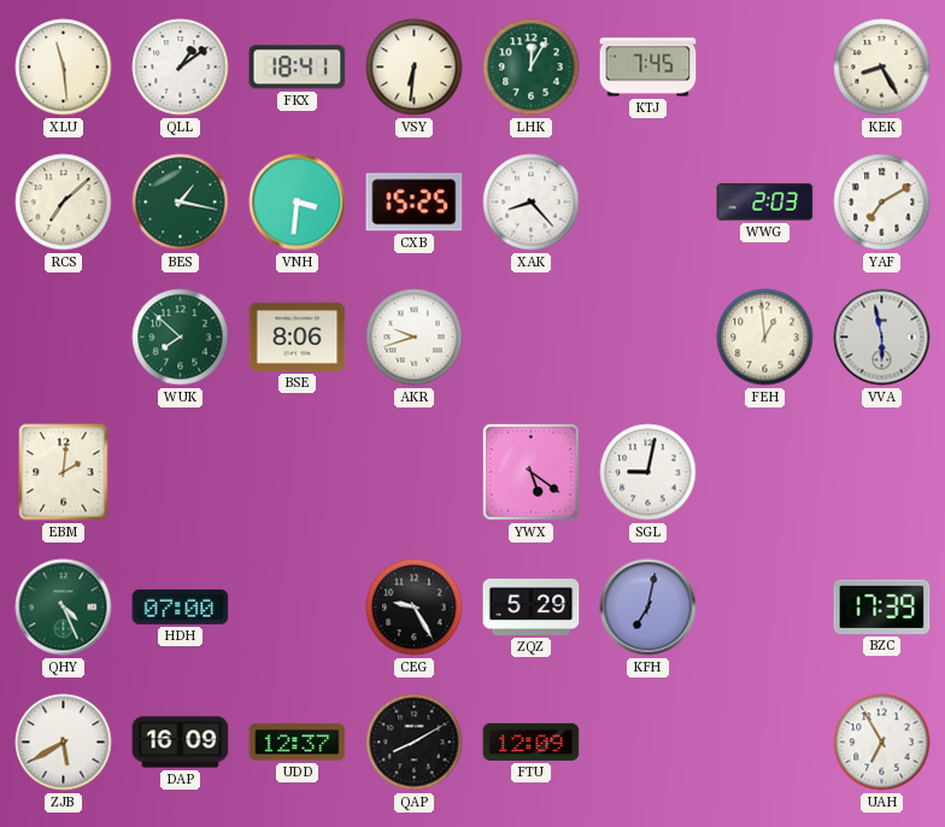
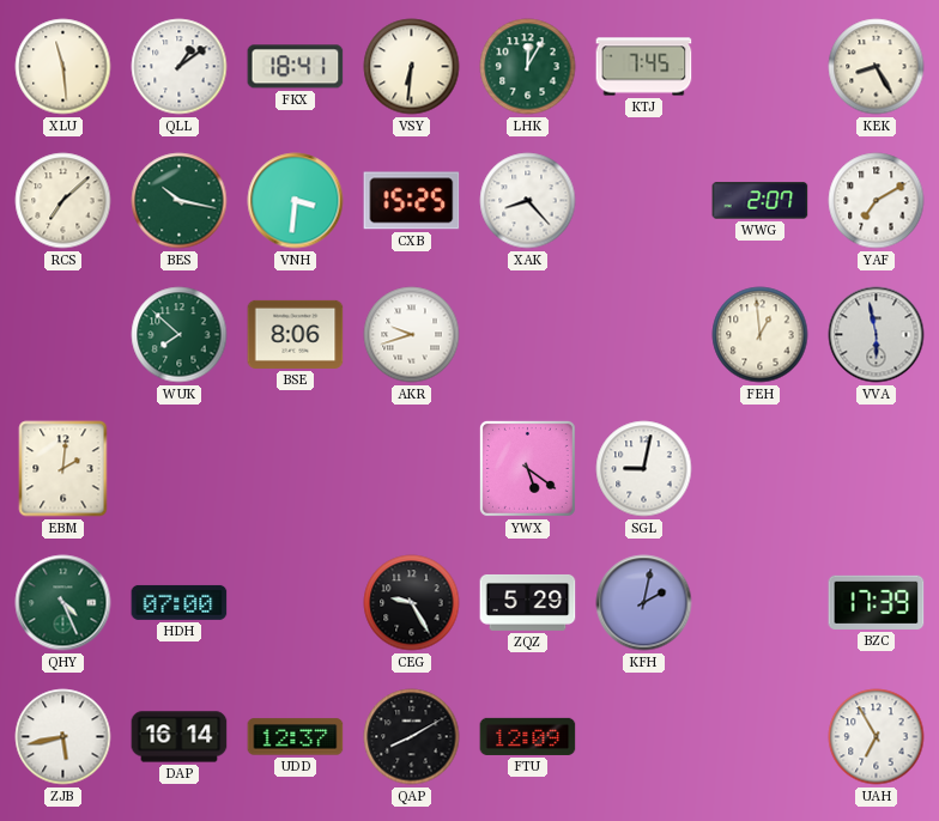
BES: 1:17 -> 10:17 (180, 201)
WWG: 2:03 -> 2:07 (761, 201)
KFH: 7:02 -> 2:02 (644, 603)
ZJB: 5:40 -> 5:43 (63, 737)
DAP: 16:09 -> 16:14 (180, 737)
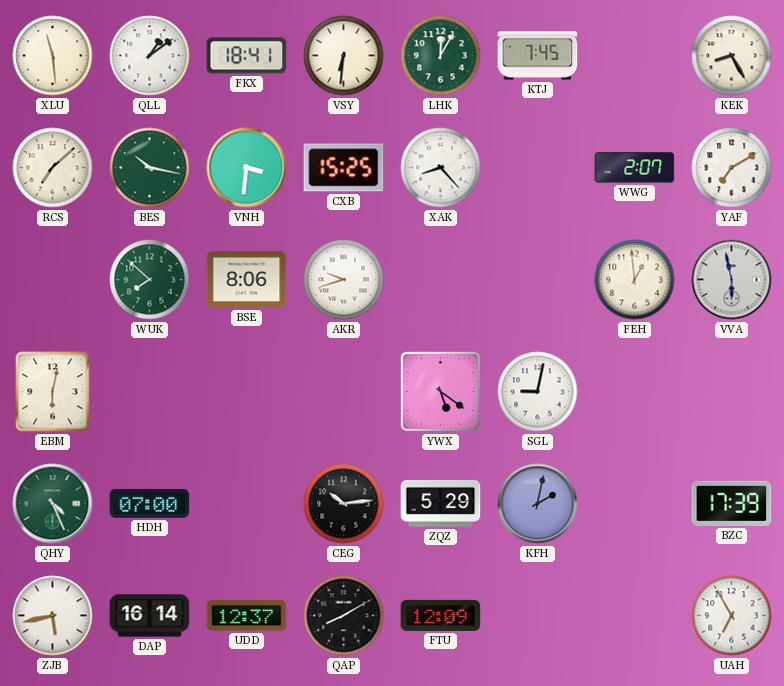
EBM: 2:01 -> 6:02 (53, 392)
CEG: 9:25 -> 10:14 (344, 504)
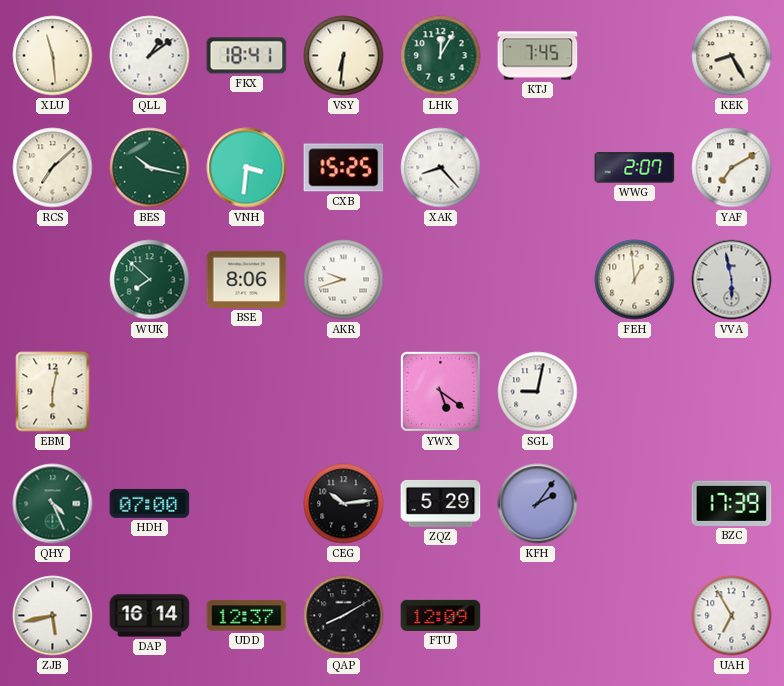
KFH: 2:02 -> 2:06 (538, 504)
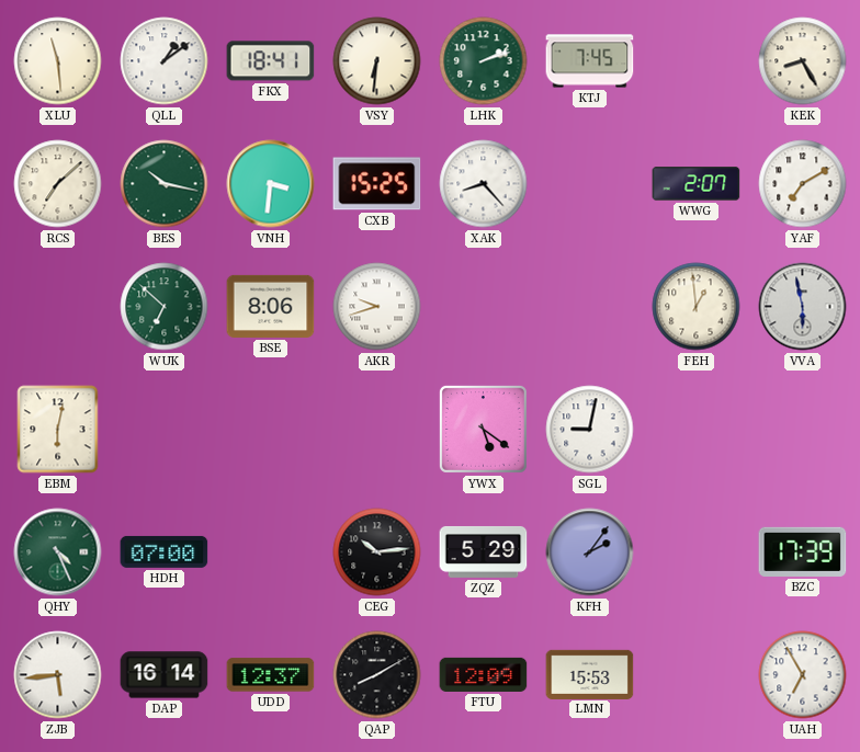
LHK: 12:05 -> 2:12 (484, 61)
WUK: 7:52 -> 6:52 (165, 307)
ZJB: 5:43 -> 5:44 (58, 675)
LMN: none -> 15:53 (590, 674)
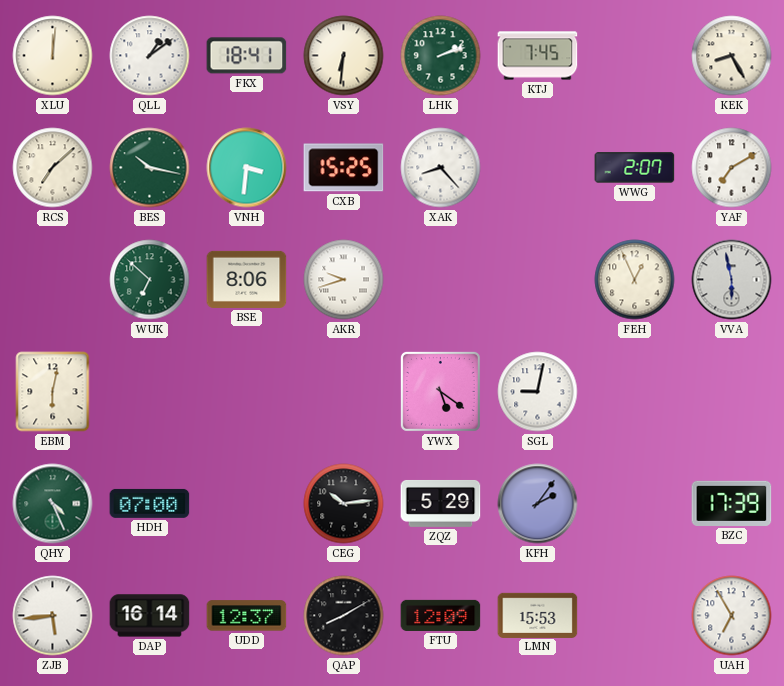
XLU: 11:29 -> 12:01 (53, 56)
FEH: 12:59 -> 12:56 (635, 280)
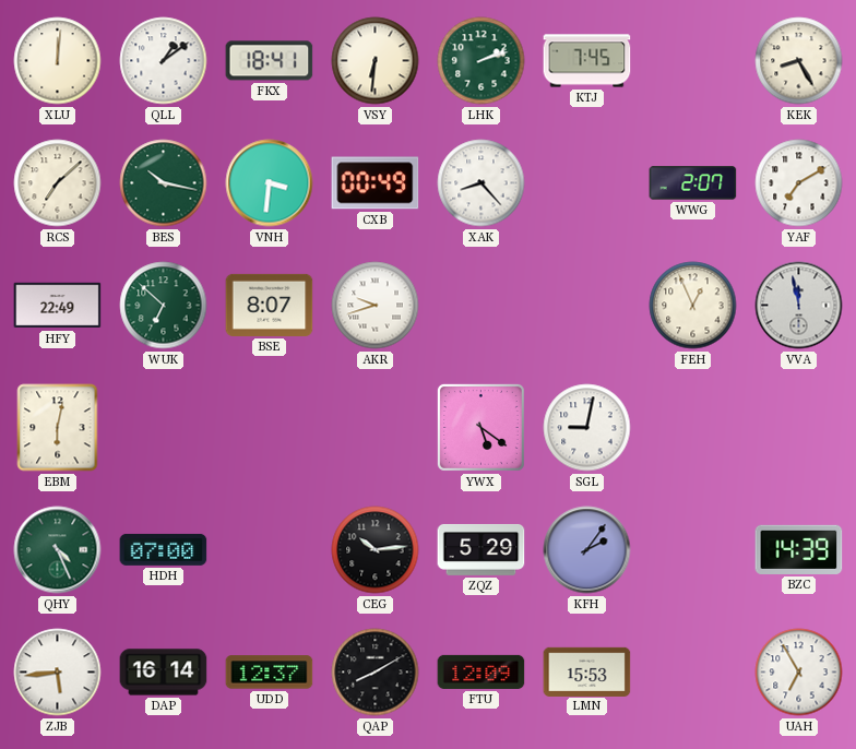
CXB: 15:25 -> 00:49 (376, 183)
HFY: none -> 22:49 (58, 306)
BSE: 8:06 -> 8:07 (270, 305)
VVA: 5:58 -> 11:58 (799, 306)
BZC: 17:39 -> 14:39 (799, 549)
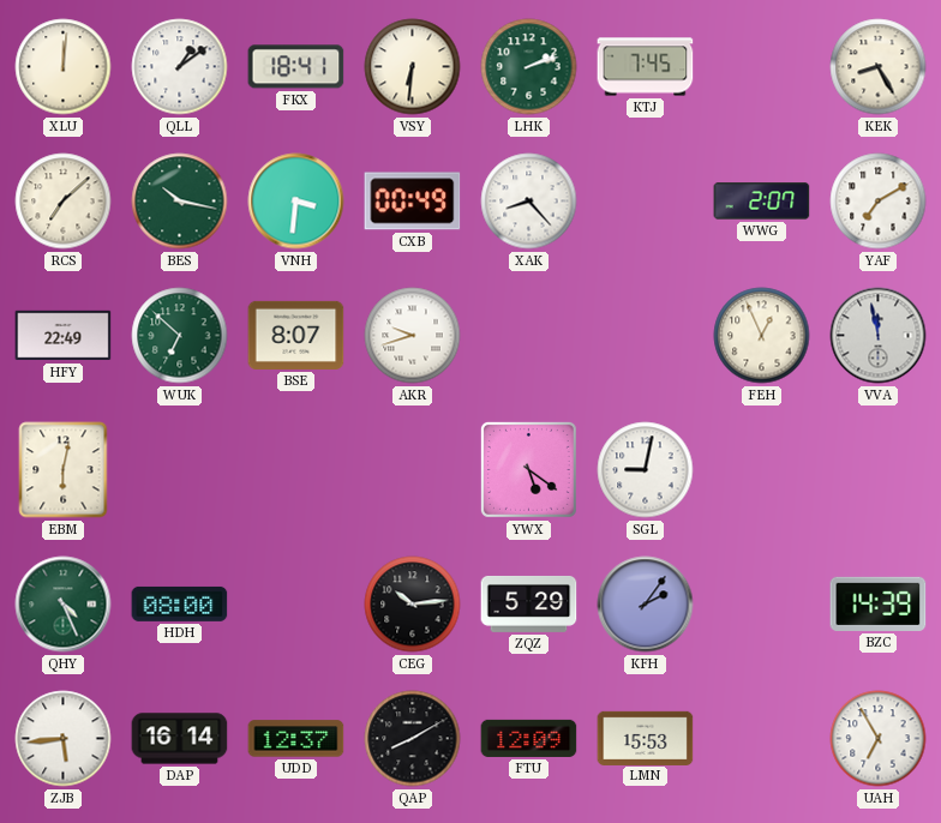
HDH: 07:00 -> 08:00 (180, 603)
